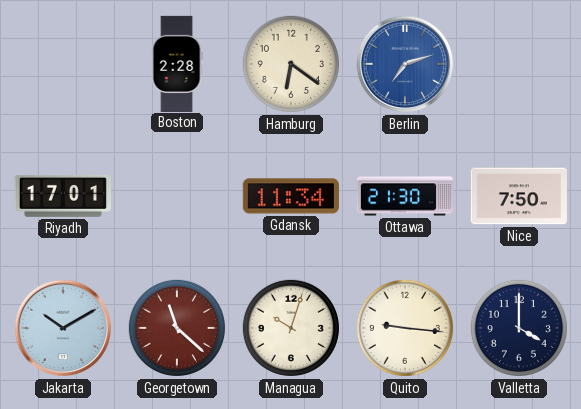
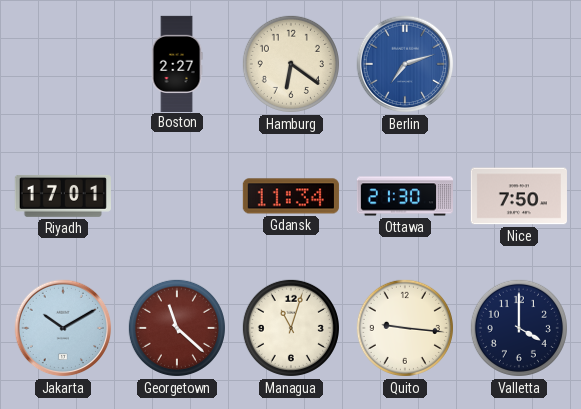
Boston: 2:28 -> 2:27 (177, 63)
Managua: 10:03 -> 11:03 (291, 328)
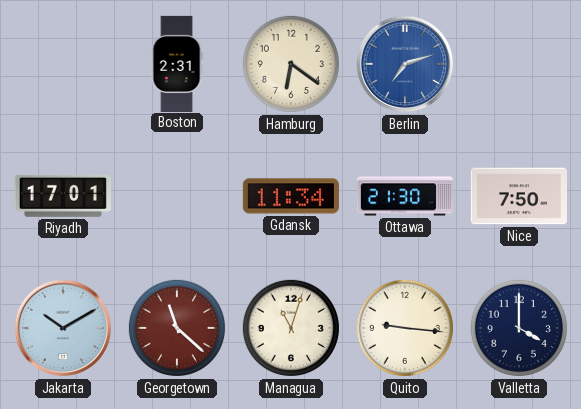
Boston: 2:27 -> 2:31 (177, 63)
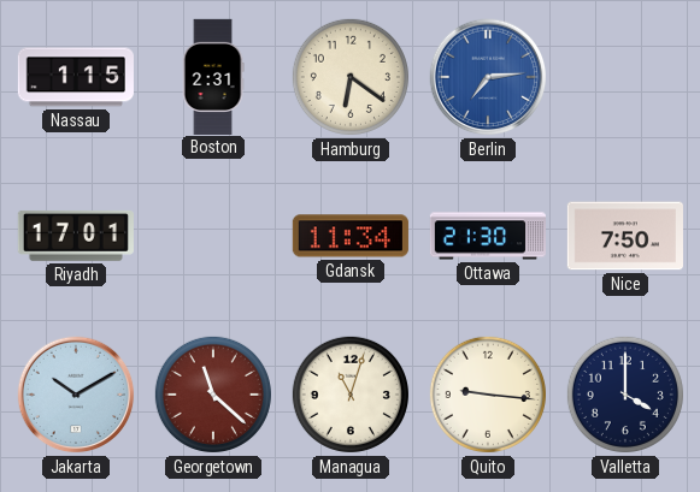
Nassau: none -> 1:15 (76, 77)
Berlin: 7:12 -> 7:14 (488, 77)
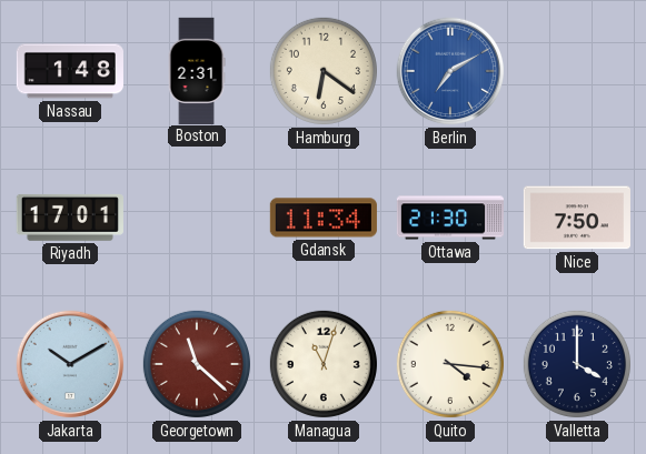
Nassau: 1:15 -> 1:48 (70, 71)
Berlin: 7:14 -> 7:10 (450, 71)
Quito: 9:16 -> 4:16 (450, 364)
